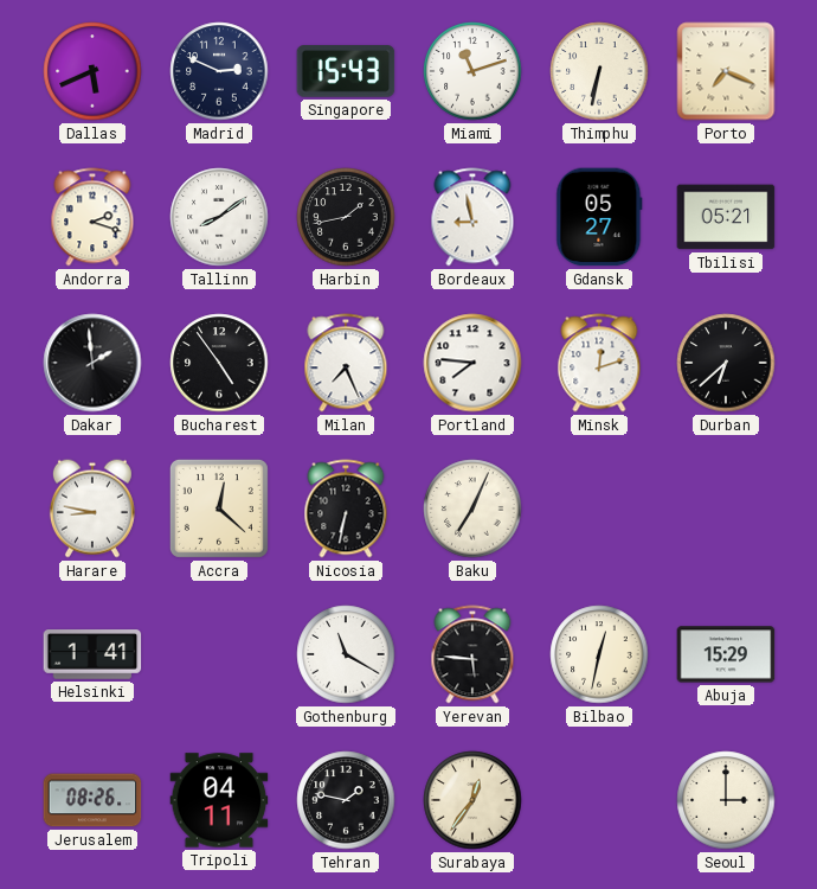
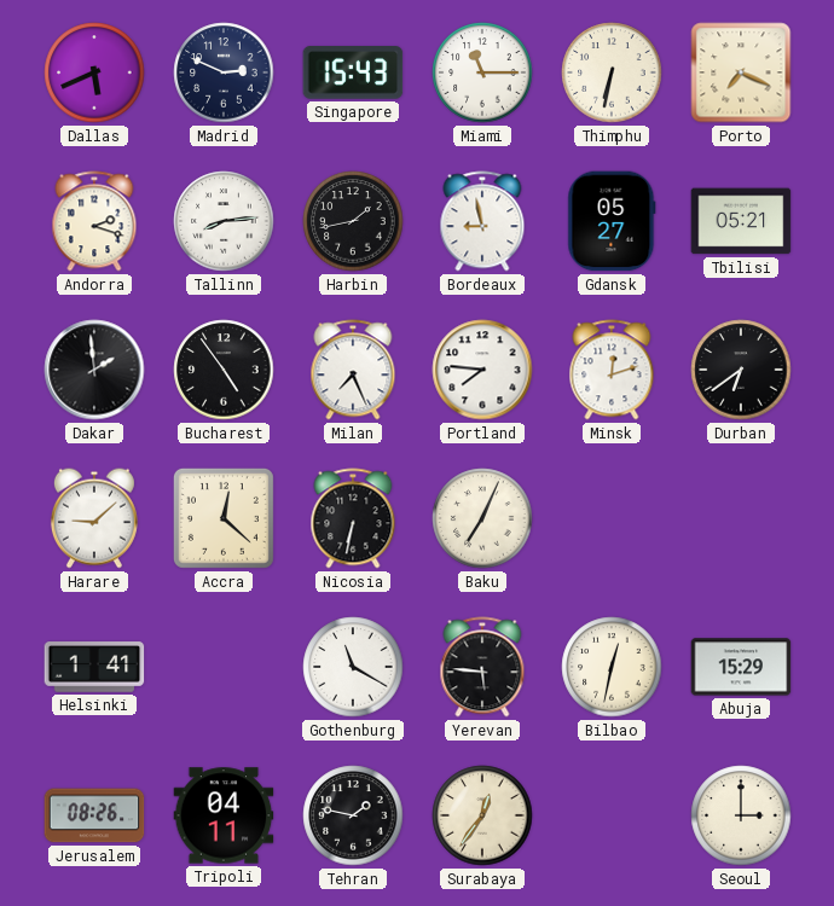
Miami: 11:12 -> 11:15 (482, 72)
Tallinn: 8:09 -> 8:14 (224, 221)
Durban: 6:38 -> 6:39 (741, 370)
Harare: 8:47 -> 9:08 (94, 518)
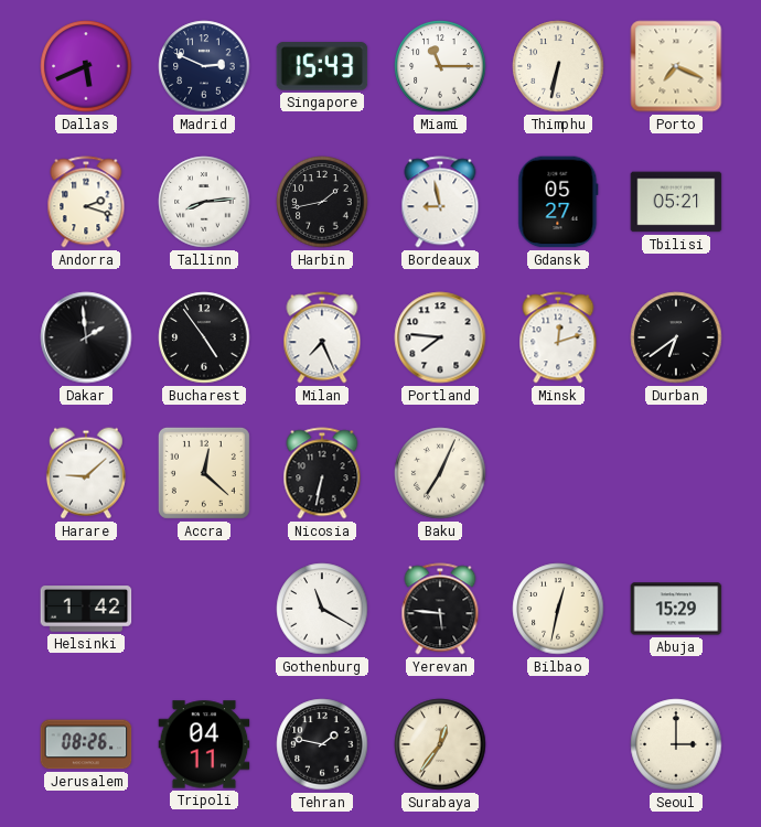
Helsinki: 1:41 -> 1:42 (86, 609)
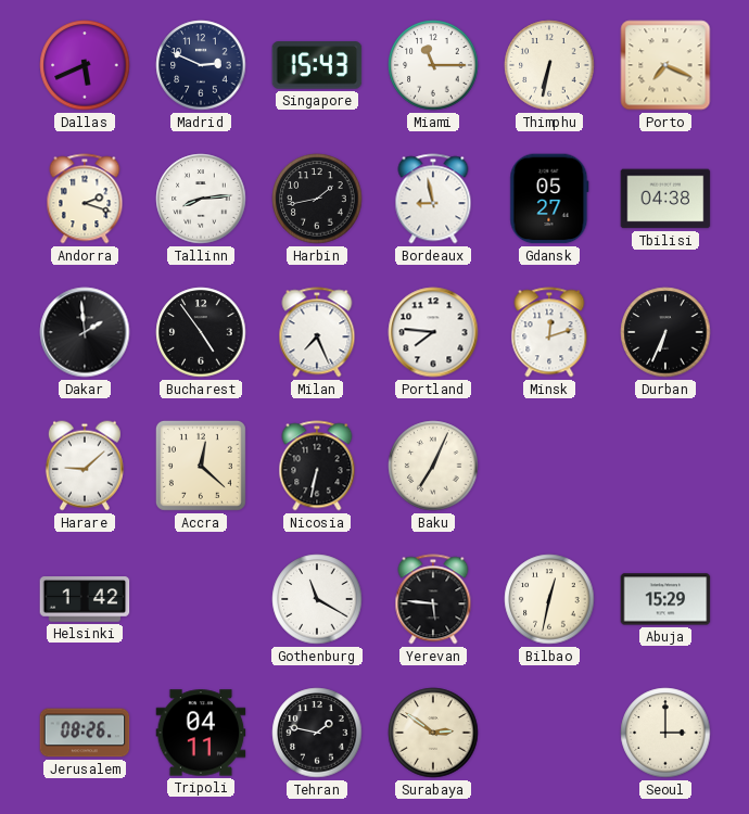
Tbilisi: 05:21 -> 04:38 (665, 199)
Durban: 6:39 -> 6:34 (665, 332)
Surabaya: 12:36 -> 2:51 (433, 733)
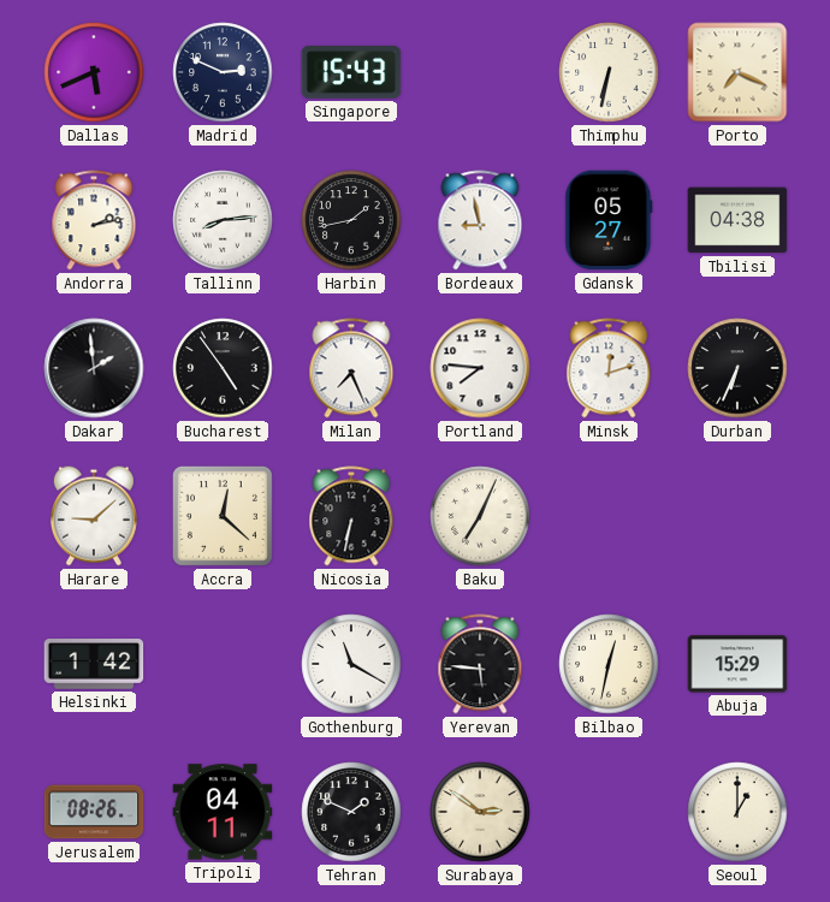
Miami: 11:15 -> none (433, 65)
Andorra: 2:18 -> 2:13 (94, 220)
Tehran: 1:47 -> 1:49 (351, 812)
Seoul: 3:00 -> 1:00 (737, 812)
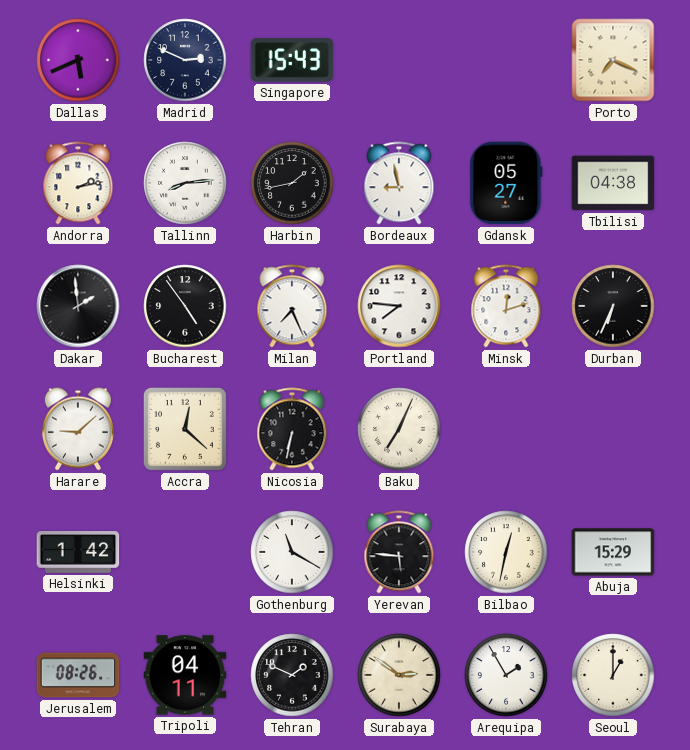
Thimphu: 6:32 -> none (609, 72)
Arequipa: none -> 1:55 (506, 675)
